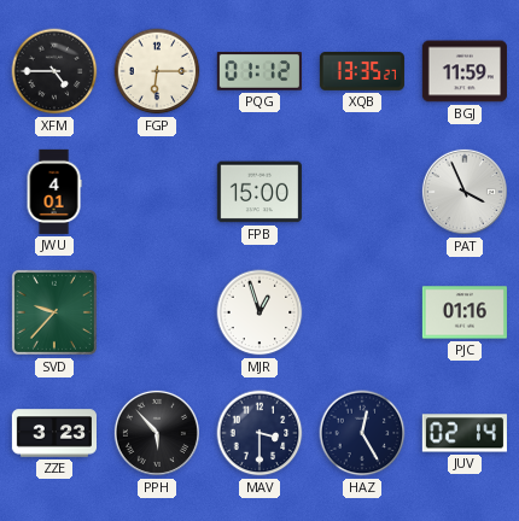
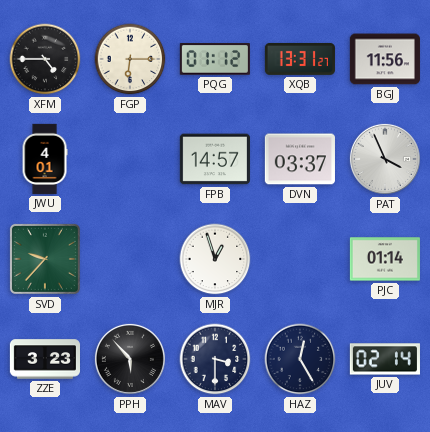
XQB: 13:35 -> 13:31 (300, 59)
BGJ: 11:59 -> 11:56 (385, 59)
FPB: 15:00 -> 14:57 (215, 159)
DVN: none -> 03:37 (300, 159)
PJC: 01:16 -> 01:14 (385, 259)
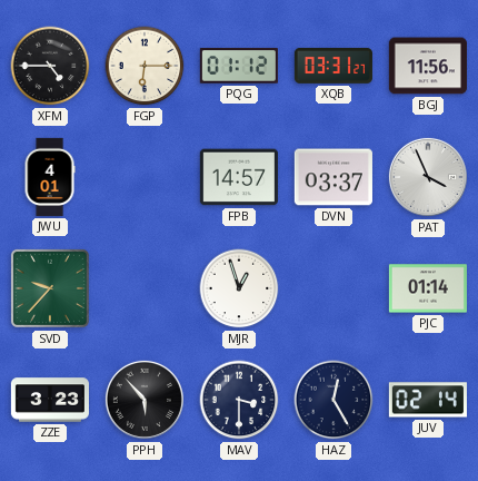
XQB: 13:31 -> 03:31 (333, 66)
